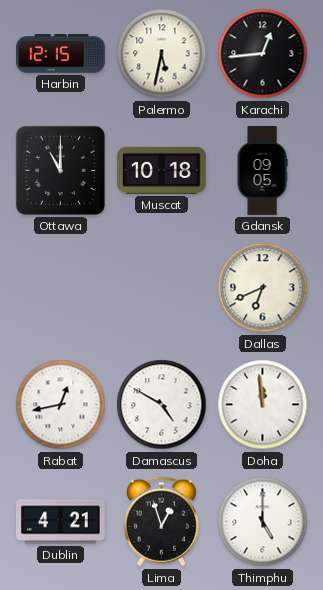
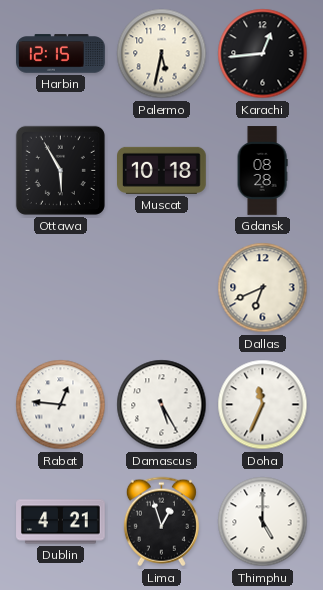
Ottawa: 11:00 -> 5:55 (60, 170)
Gdansk: 09:05 -> 08:28 (262, 171)
Rabat: 12:43 -> 12:46 (61, 405)
Damascus: 4:50 -> 5:25 (162, 405)
Doha: 11:59 -> 11:34 (263, 405)
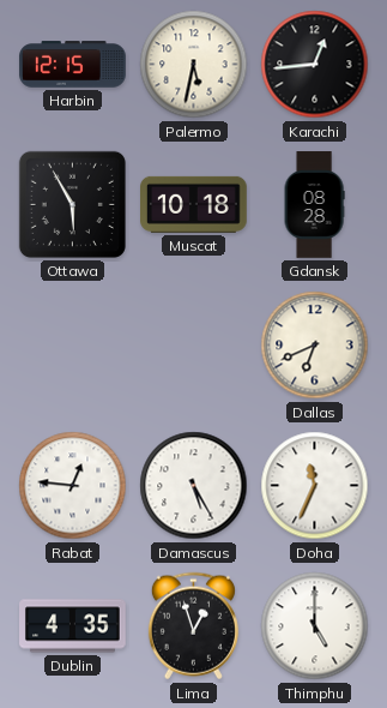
Dublin: 4:21 -> 4:35 (73, 626)
